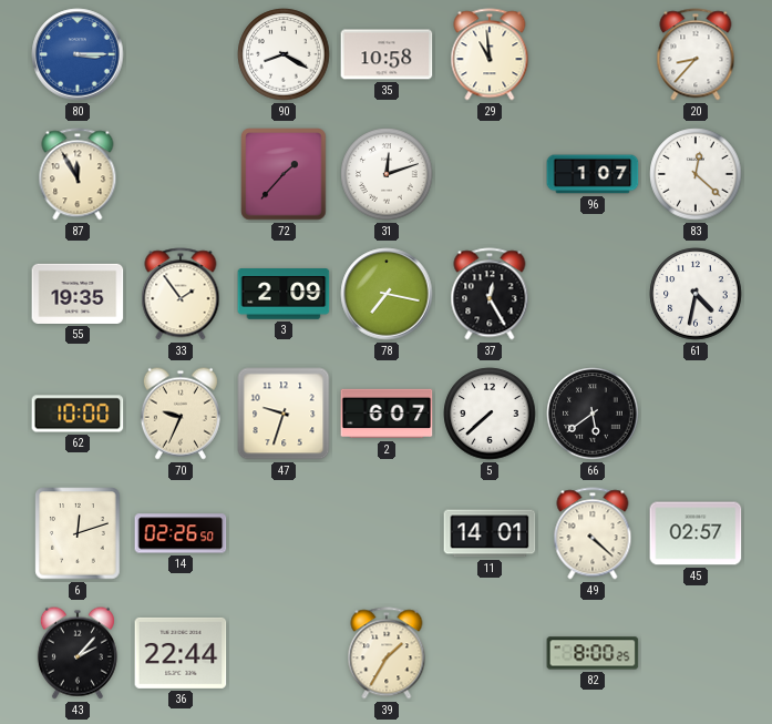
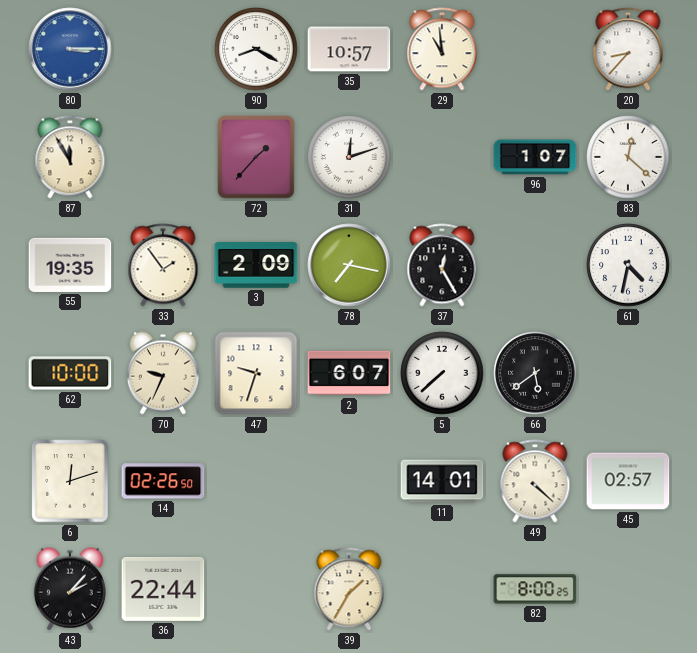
35: 10:58 -> 10:57 (349, 49)
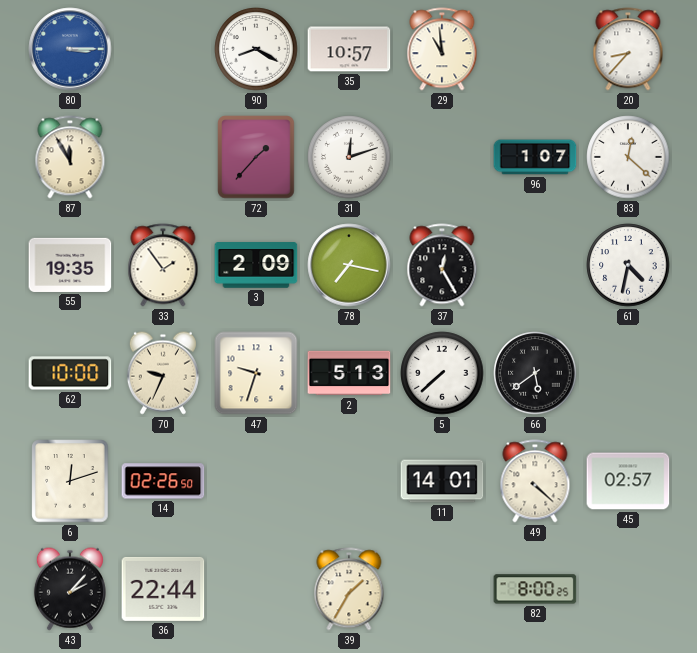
2: 6:07 -> 5:13 (349, 373)
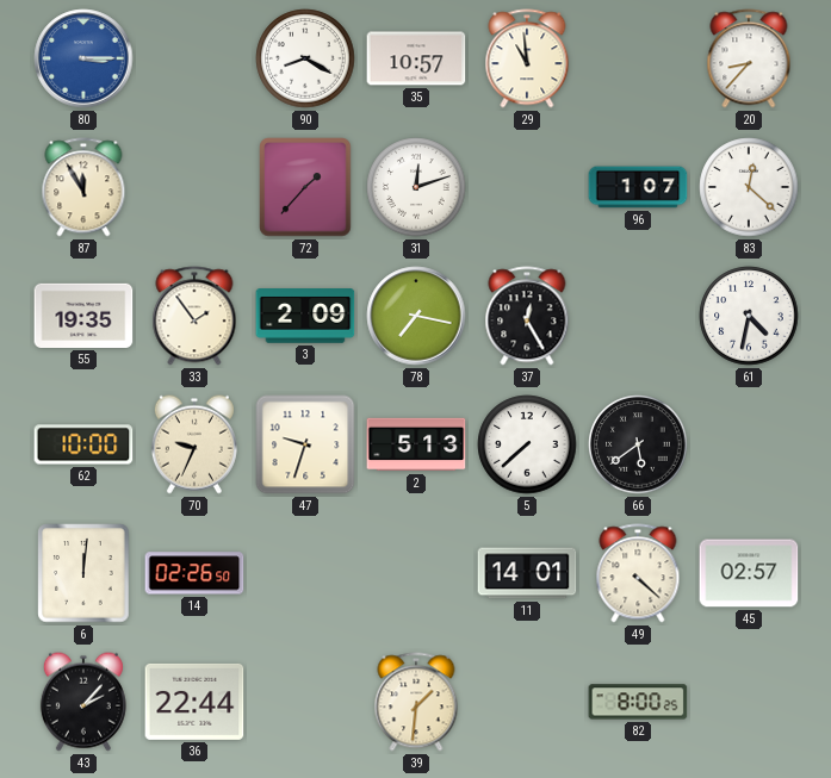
6: 12:12 -> 12:01 (83, 573)
39: 1:35 -> 1:31 (416, 702)
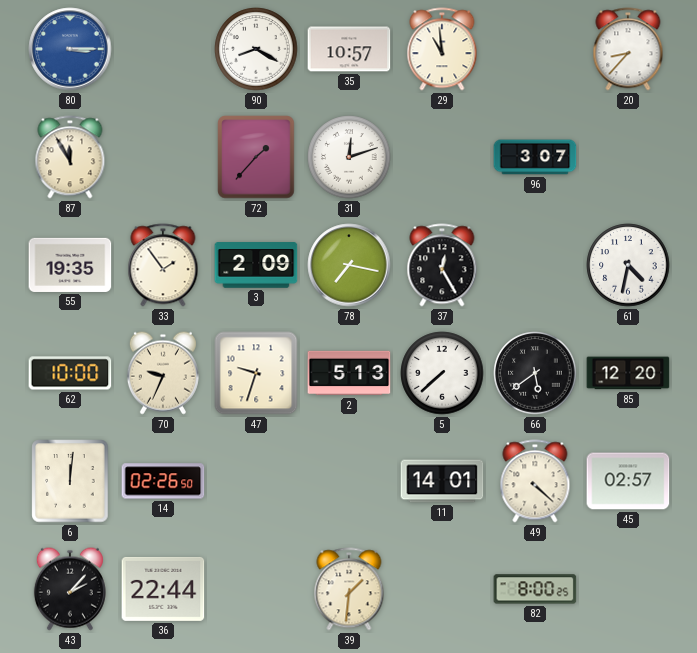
96: 1:07 -> 3:07 (535, 157)
83: 12:22 -> none (749, 187)
85: none -> 12:20 (628, 373)
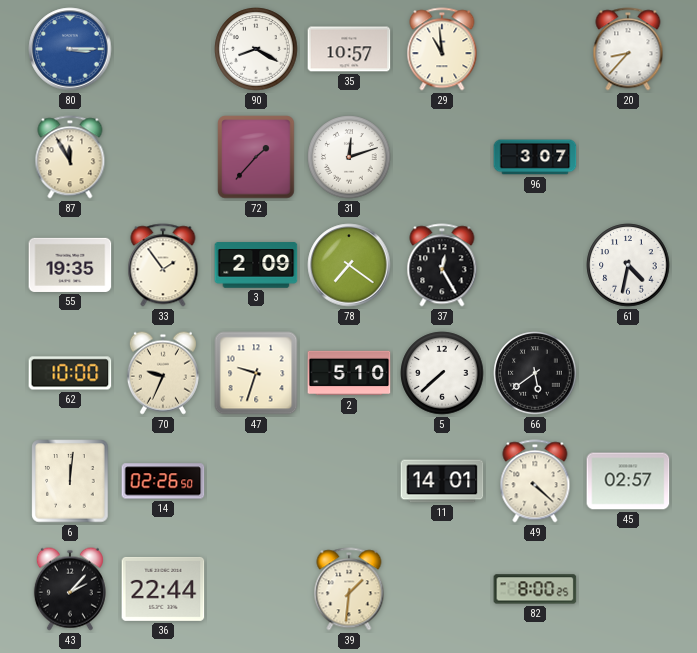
78: 7:17 -> 7:21 (349, 265)
2: 5:13 -> 5:10 (349, 373)
85: 12:20 -> none (628, 373)
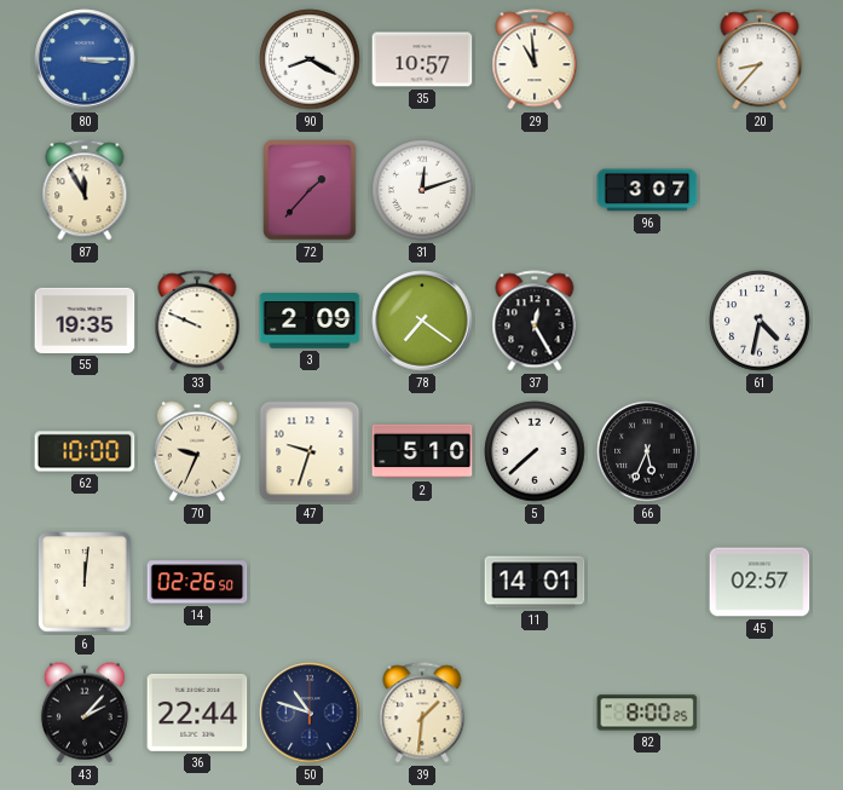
33: 1:54 -> 9:49 (197, 321)
66: 5:39 -> 5:34 (647, 451)
49: 4:22 -> none (535, 481)
50: none -> 10:48 (310, 713)
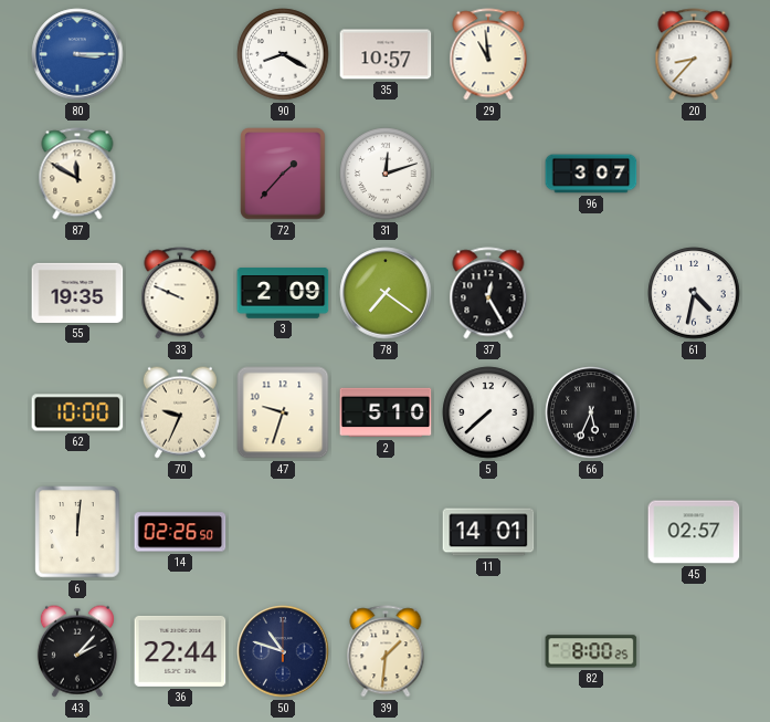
87: 11:55 -> 11:50 (77, 174)
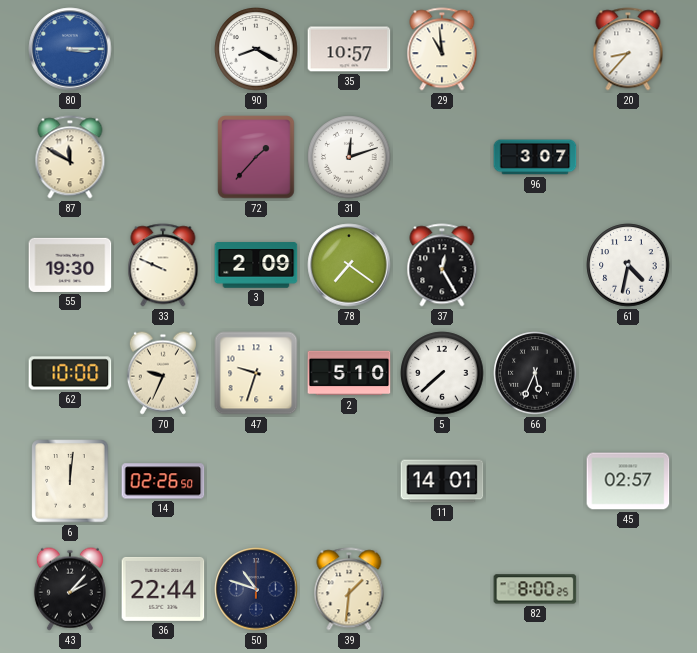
55: 19:35 -> 19:30 (70, 265)
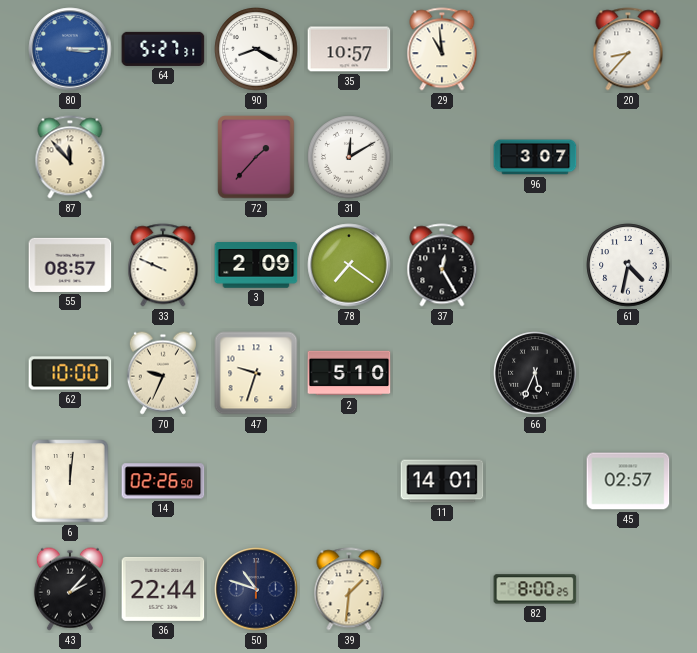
64: none -> 5:27 (163, 49)
87: 11:50 -> 11:53 (70, 157)
31: 12:12 -> 12:10 (349, 157)
55: 19:30 -> 08:57 (70, 265)
5: 7:38 -> none (442, 373)
